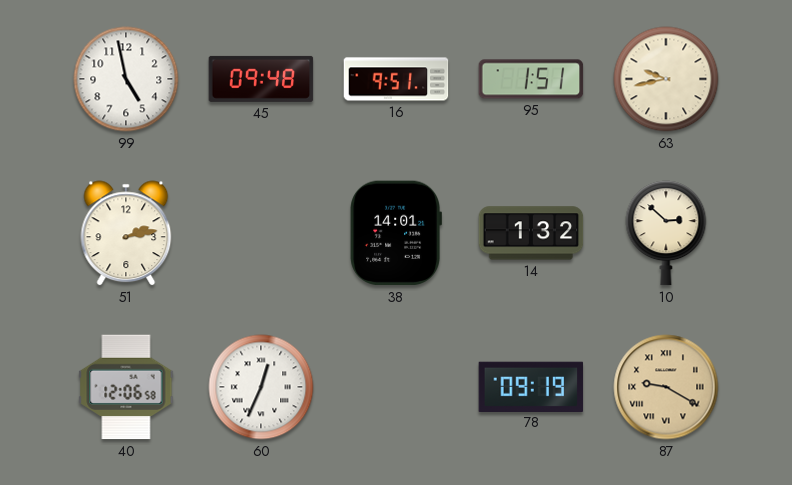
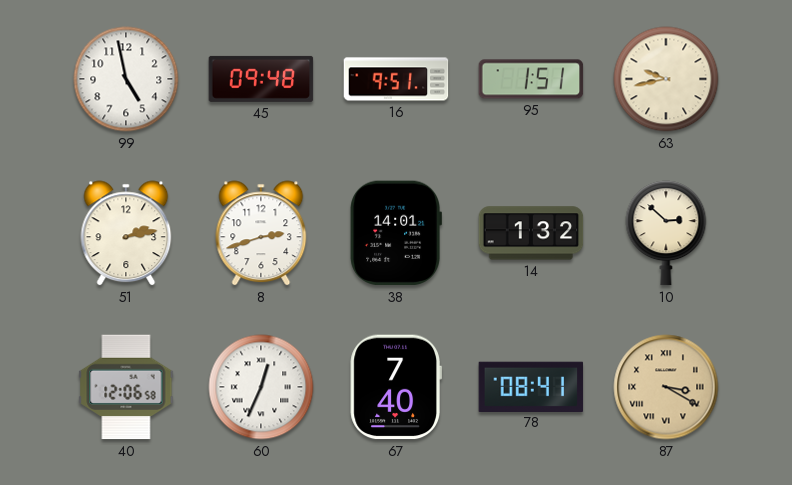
8: none -> 2:42 (261, 233)
67: none -> 7:40 (396, 387)
78: 09:19 -> 08:41 (531, 386)
87: 9:20 -> 3:20 (666, 387)
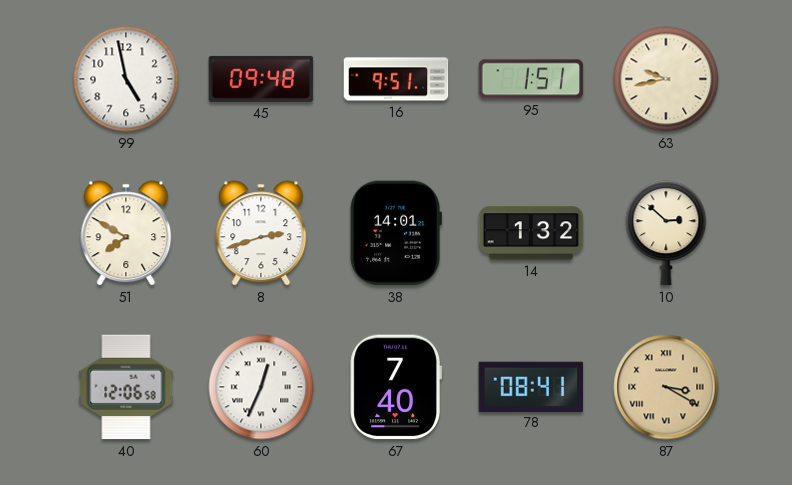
51: 2:13 -> 7:50 (126, 233)
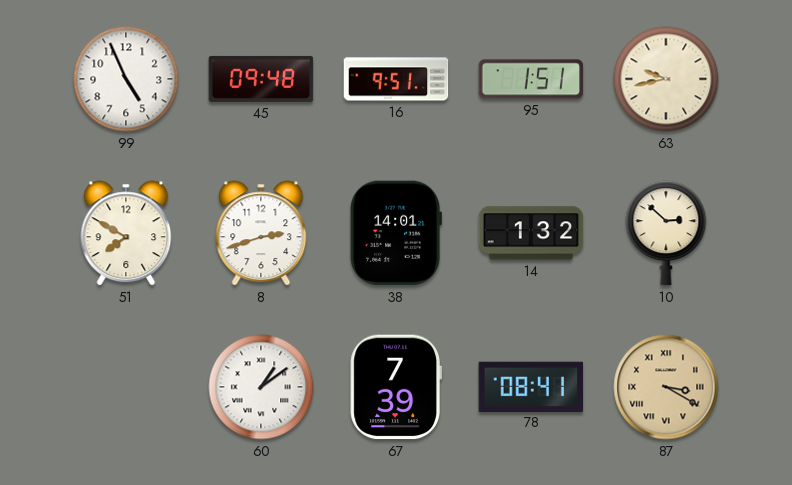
99: 4:58 -> 4:56 (126, 79)
40: 12:06 -> none (126, 387)
60: 12:34 -> 1:09 (261, 387)
67: 7:40 -> 7:39 (396, 387)
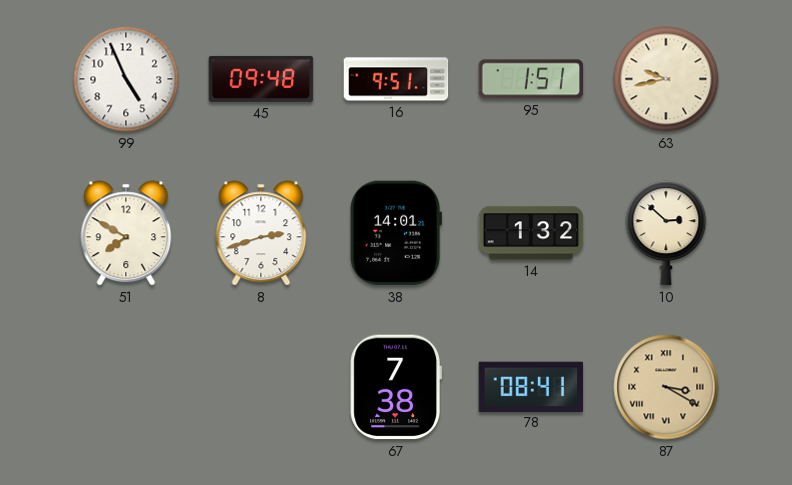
60: 1:09 -> none (261, 387)
67: 7:39 -> 7:38 (396, 387)
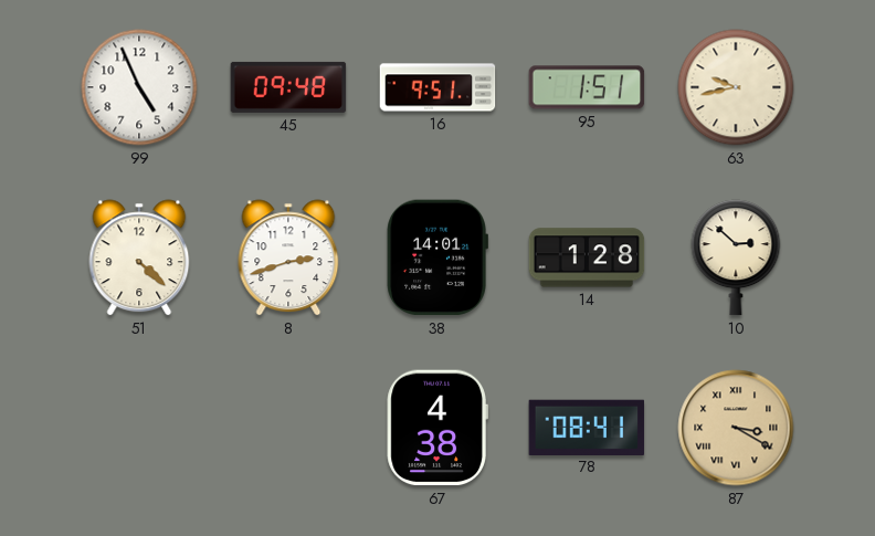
51: 7:50 -> 4:22 (139, 258)
14: 1:32 -> 1:28 (587, 258)
67: 7:38 -> 4:38 (438, 428)
